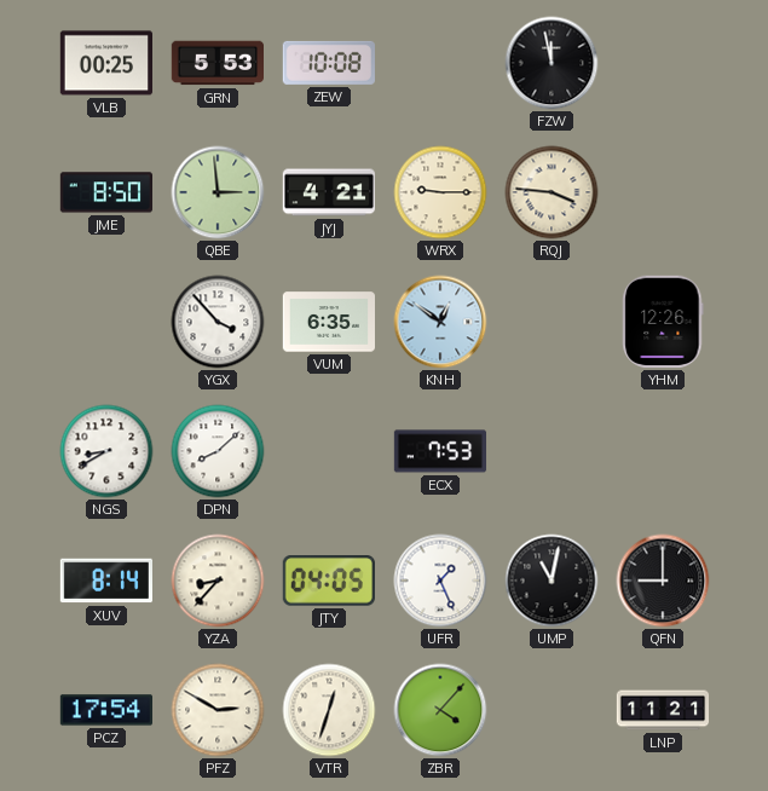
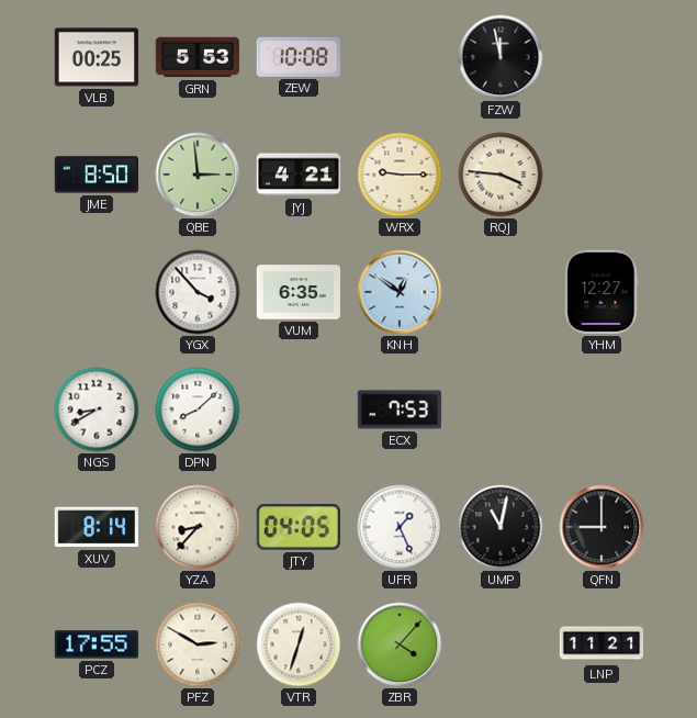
YHM: 12:26 -> 12:27 (602, 292)
PCZ: 17:54 -> 17:55 (95, 644)
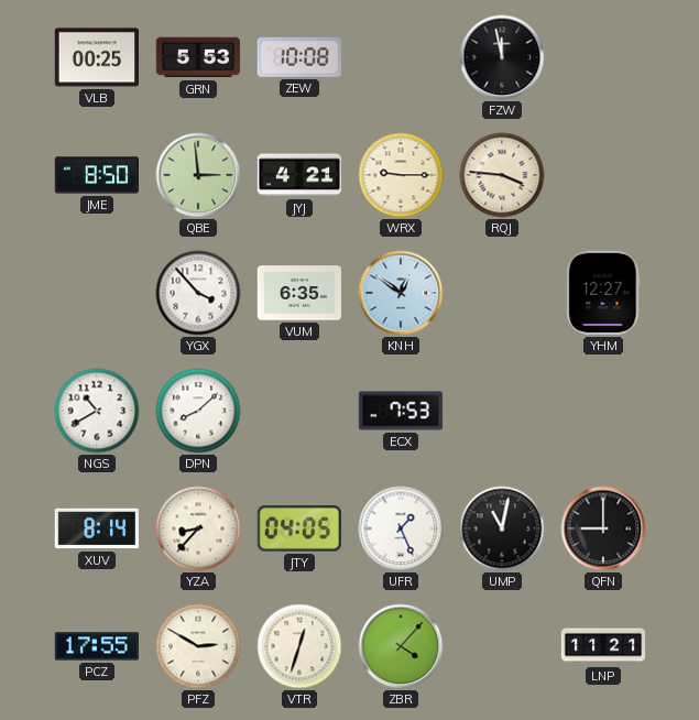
NGS: 8:40 -> 10:40 (97, 411)
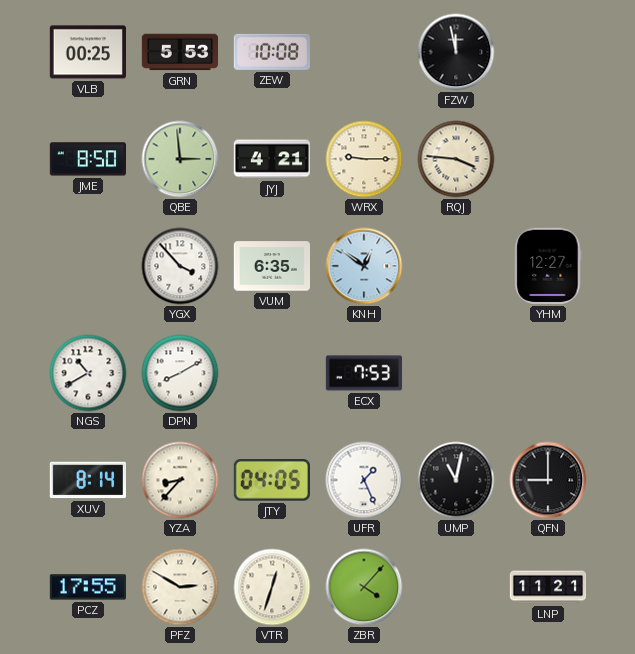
DPN: 8:08 -> 8:10 (180, 373)
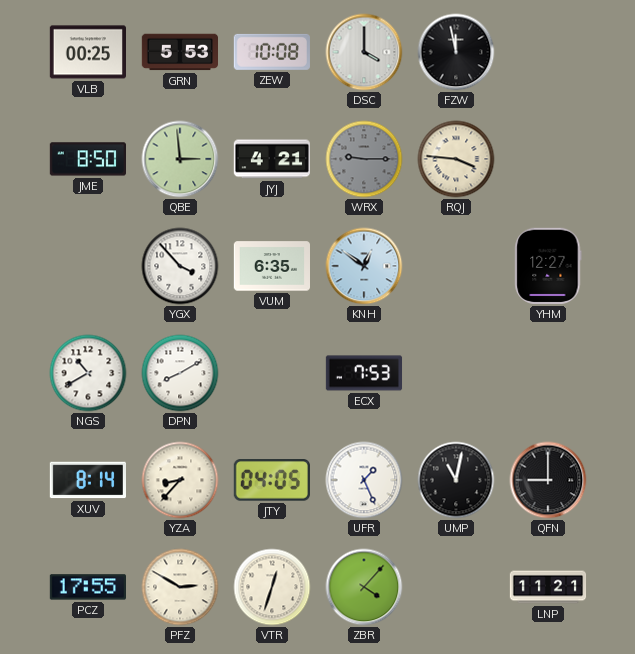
DSC: none -> 4:00 (364, 52)
WRX dial: cream -> grey (364, 159)
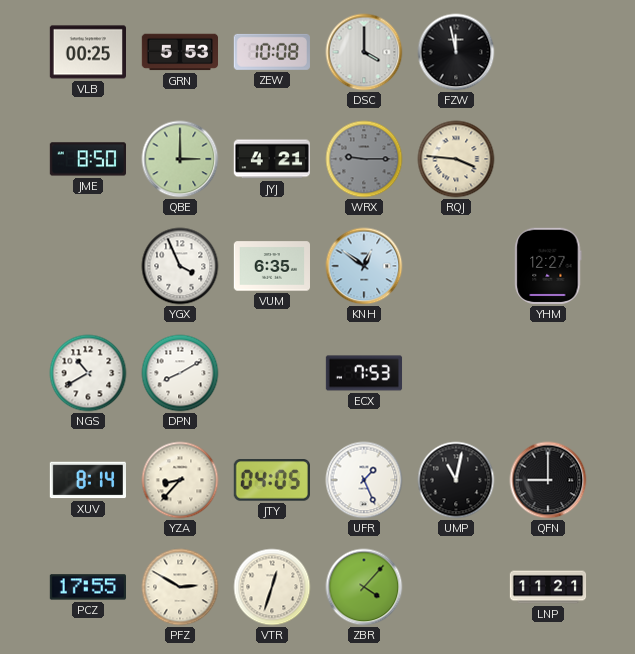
QBE: 2:59 -> 3:00 (180, 159)
YGX: 3:53 -> 3:56 (180, 266)
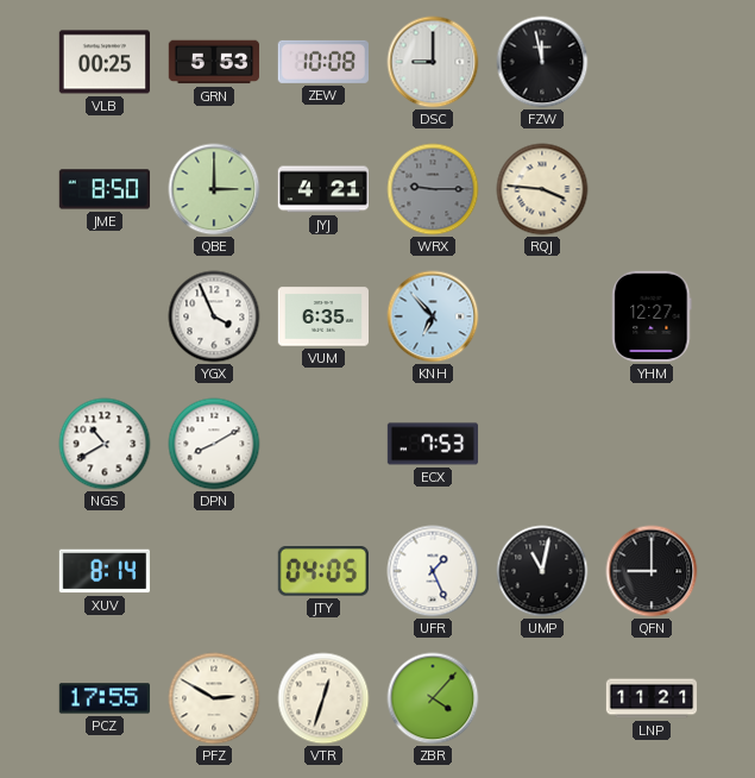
DSC: 4:00 -> 9:00 (433, 62)
KNH: 12:51 -> 6:53 (433, 316)
YZA: 8:37 -> none (180, 480)
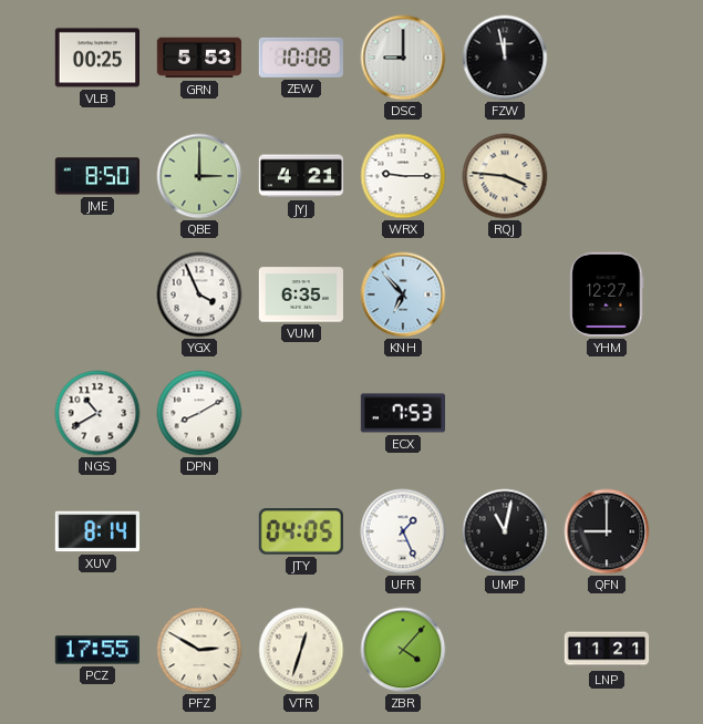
WRX dial: grey -> white (403, 176)
